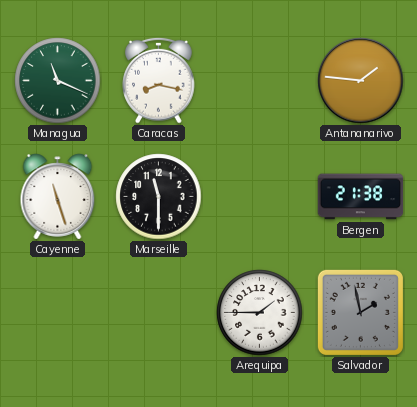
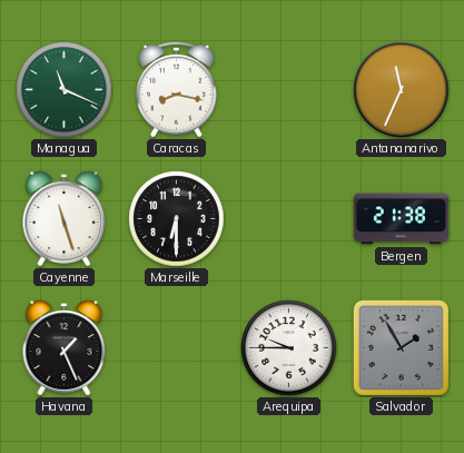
Antananarivo: 1:46 -> 11:34 (402, 90)
Marseille: 11:30 -> 6:30 (177, 219)
Havana: none -> 1:26 (65, 348)
Arequipa: 1:45 -> 9:45 (289, 348)
Salvador: 1:58 -> 1:55 (401, 347)
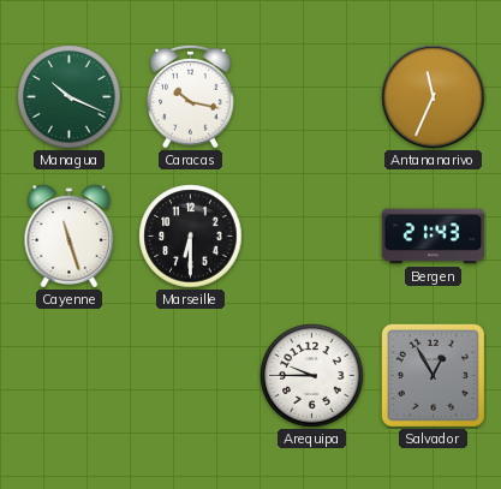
Managua: 11:19 -> 10:19 (70, 97)
Caracas: 8:17 -> 10:17 (191, 96)
Bergen: 21:38 -> 21:43 (434, 237)
Havana: 1:26 -> none (65, 348)
Salvador: 1:55 -> 12:55 (433, 375)
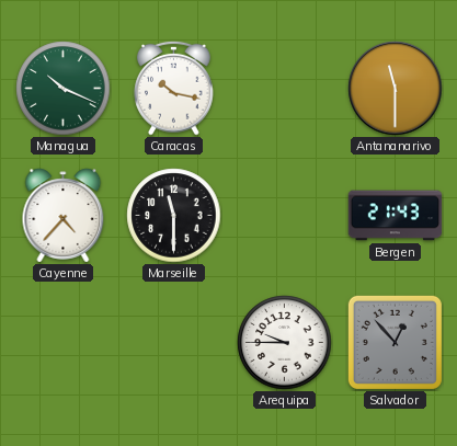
Antananarivo: 11:34 -> 11:30 (396, 89)
Cayenne: 11:27 -> 4:37 (64, 216)
Marseille: 6:30 -> 11:30 (174, 216)
Salvador: 12:55 -> 12:53 (395, 342)
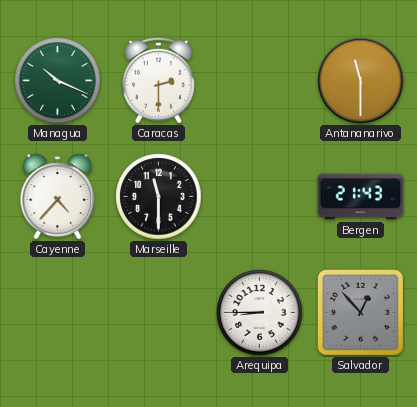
Caracas: 10:17 -> 2:30 (159, 80)
Arequipa: 9:45 -> 8:45 (260, 313)
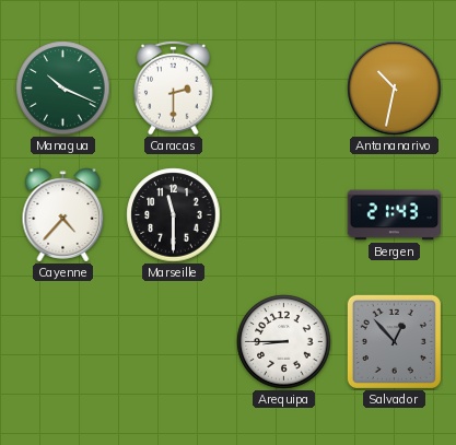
Antananarivo: 11:30 -> 10:32 (395, 89)
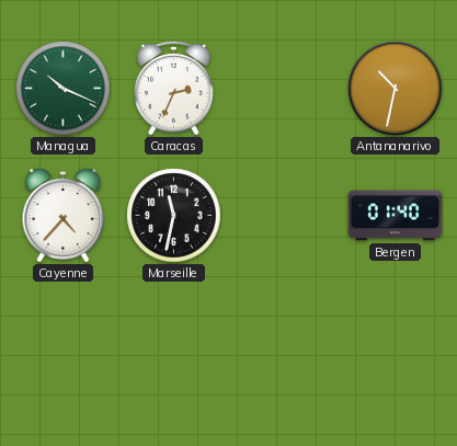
Caracas: 2:30 -> 2:34 (174, 88)
Marseille: 11:30 -> 11:32 (174, 216)
Bergen: 21:43 -> 01:40 (396, 216)
Arequipa: 8:45 -> none (284, 342)
Salvador: 12:53 -> none (394, 341)
